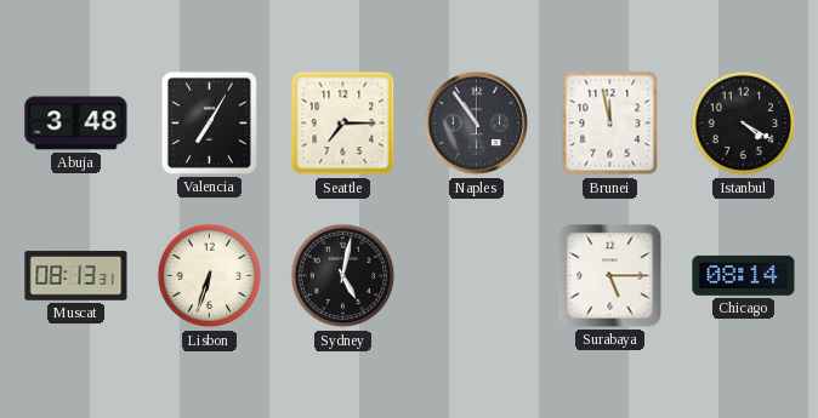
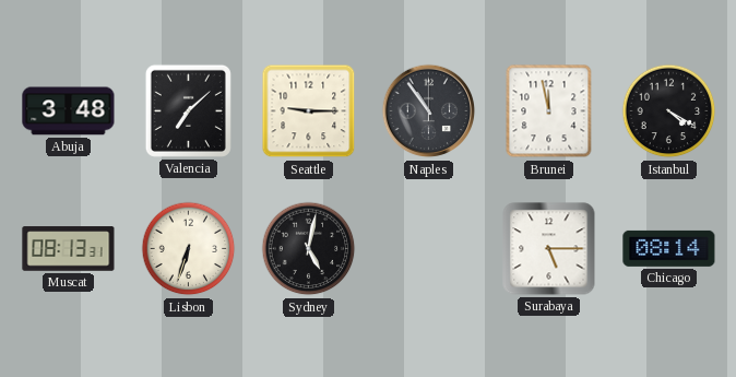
Valencia: 7:05 -> 7:08 (188, 110)
Seattle: 7:15 -> 9:15 (309, 111)
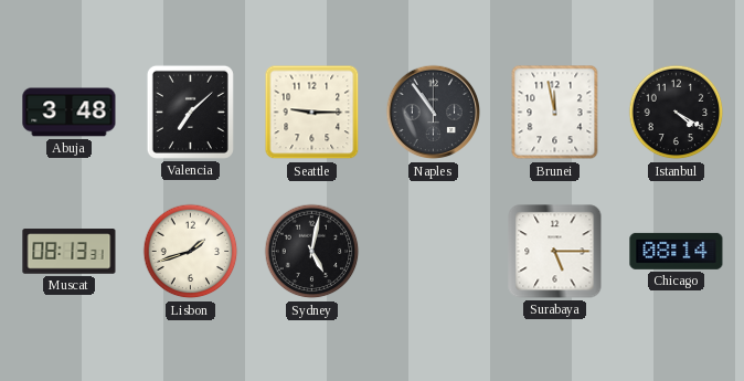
Lisbon: 6:33 -> 1:42 (191, 252)
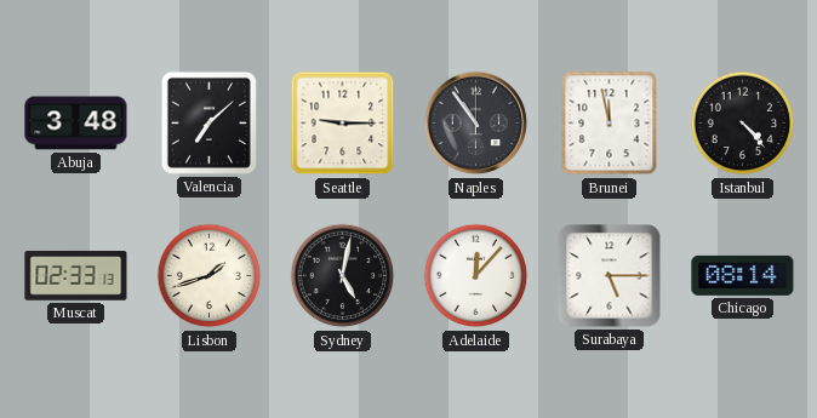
Istanbul: 4:20 -> 4:23 (743, 124)
Muscat: 08:13 -> 02:33 (76, 276)
Adelaide: none -> 12:07 (476, 276)
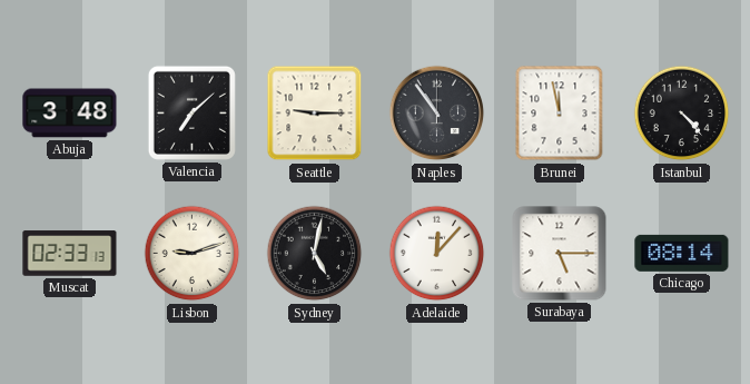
Lisbon: 1:42 -> 9:12 (193, 254)
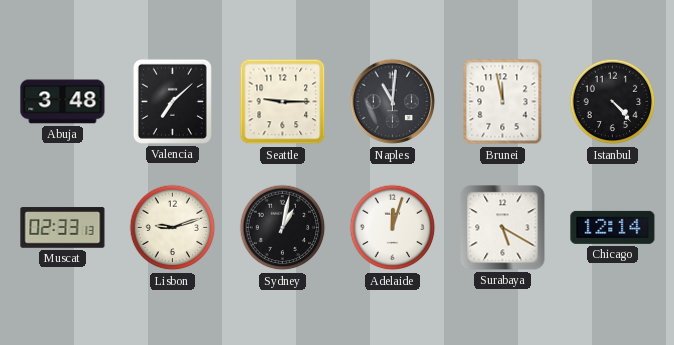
Naples: 10:54 -> 11:01 (393, 102)
Sydney: 5:02 -> 1:02 (283, 228)
Adelaide: 12:07 -> 12:03 (393, 228)
Surabaya: 5:15 -> 5:20 (503, 228)
Chicago: 08:14 -> 12:14 (613, 227)
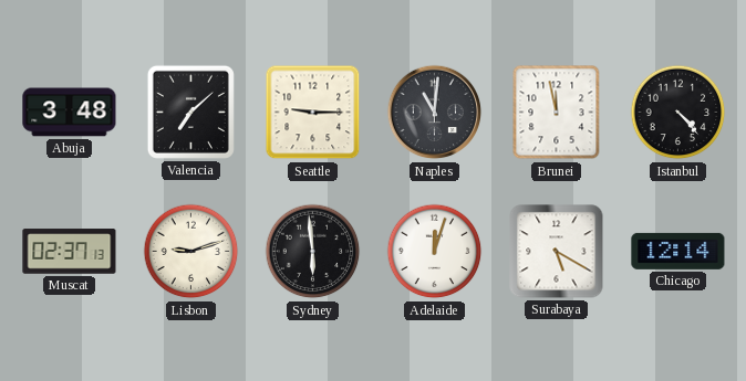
Muscat: 02:33 -> 02:37 (70, 252)
Sydney: 1:02 -> 5:59 (313, 252)
